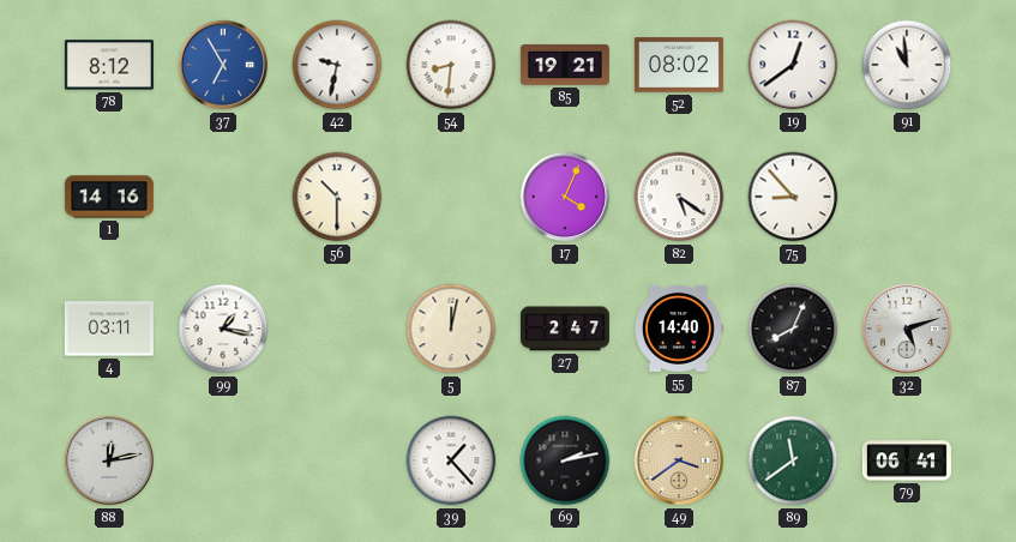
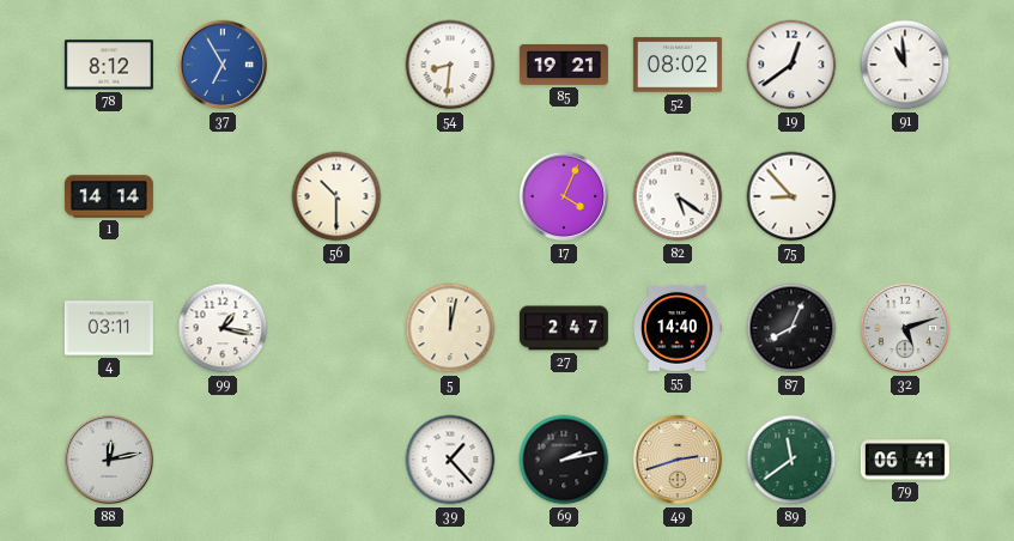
42: 9:32 -> none (337, 65)
1: 14:16 -> 14:14 (109, 196)
49: 3:39 -> 2:42 (678, 460)
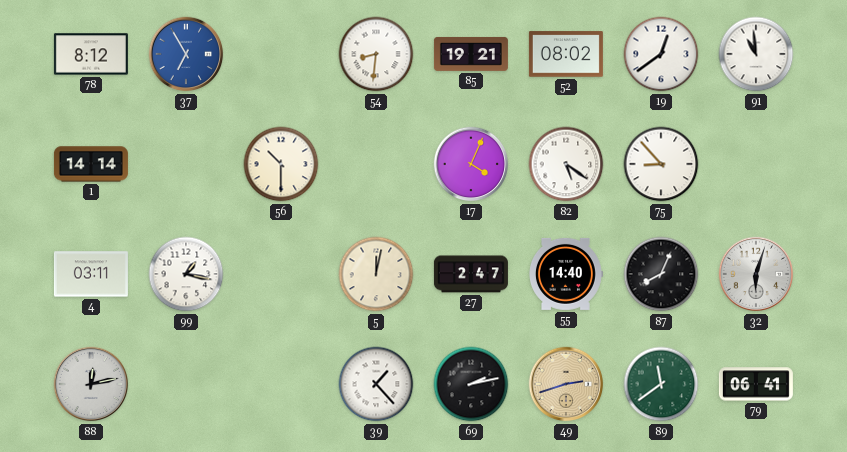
32: 5:12 -> 6:03 (756, 274)
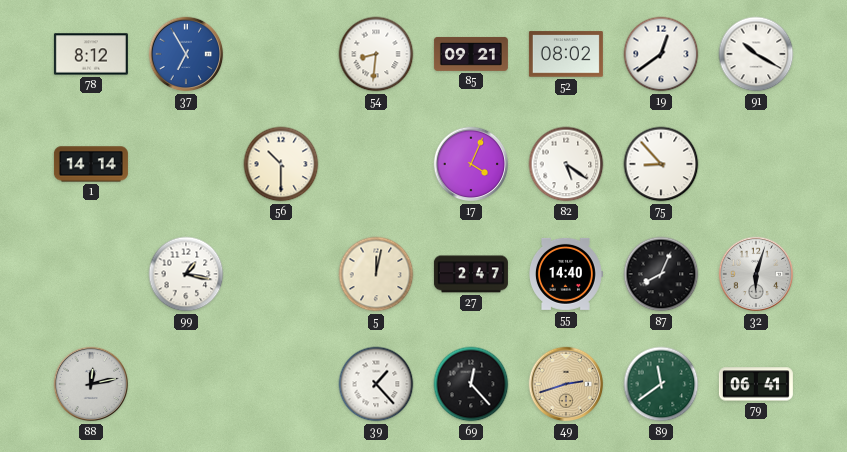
85: 19:21 -> 09:21 (471, 54)
91: 10:59 -> 10:20 (756, 54)
4: 03:11 -> none (91, 274)
69: 2:13 -> 12:23 (471, 384)
